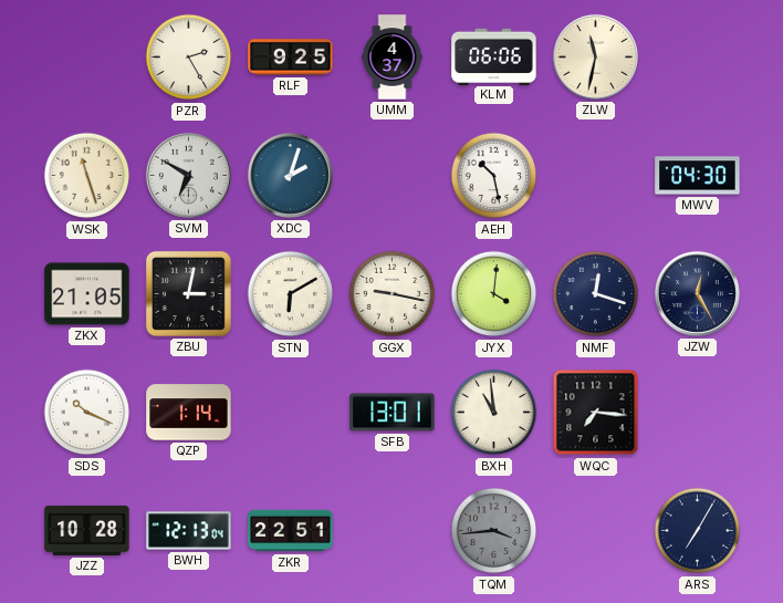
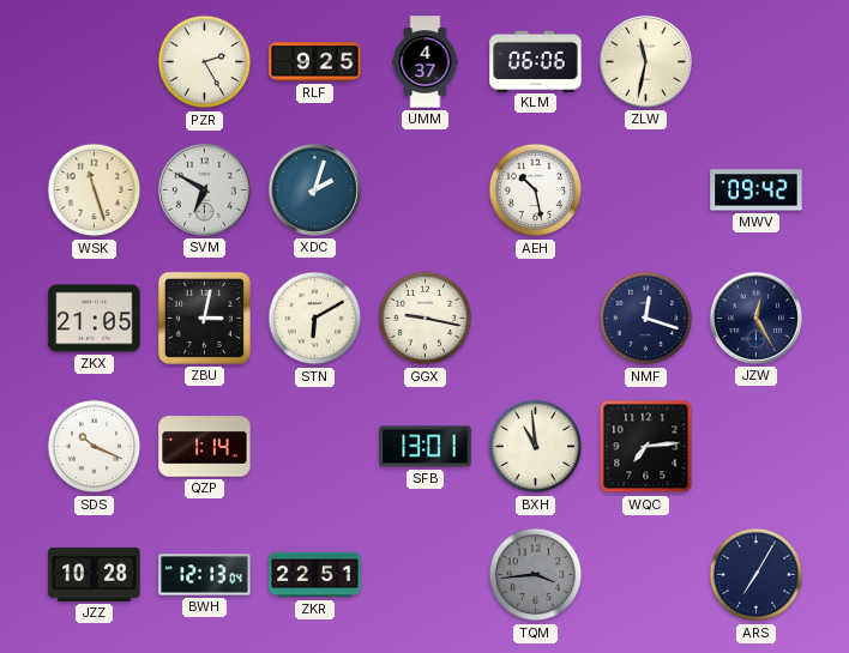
MWV: 04:30 -> 09:42 (757, 191)
JYX: 4:01 -> none (494, 294)
WQC: 7:16 -> 7:14 (646, 447)
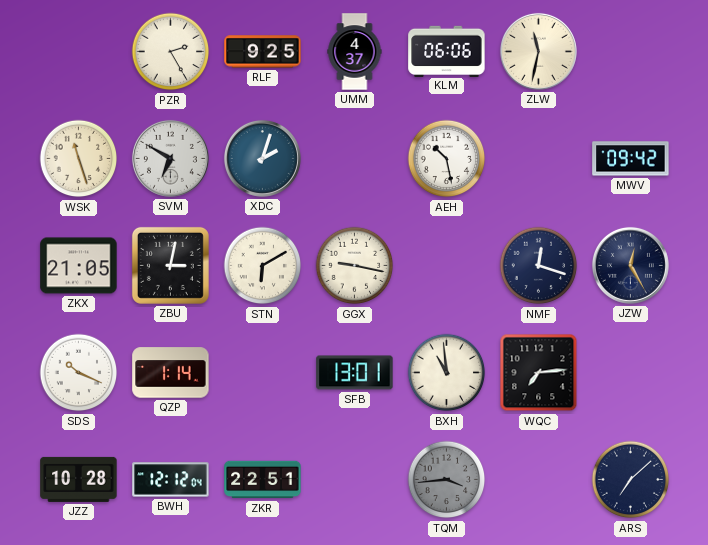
BWH: 12:13 -> 12:12 (171, 480)
ARS: 7:05 -> 7:08 (631, 480)
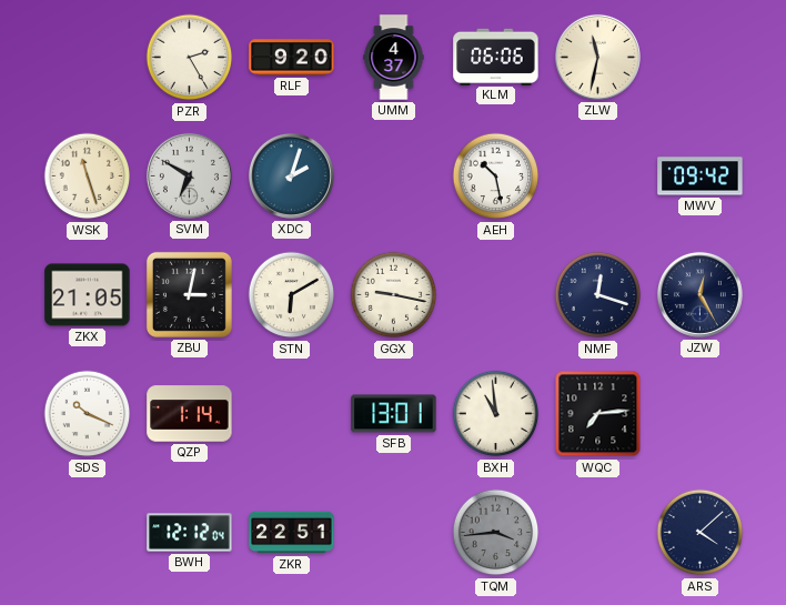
RLF: 9:25 -> 9:20 (292, 58)
JZZ: 10:28 -> none (79, 479)
ARS: 7:08 -> 4:08 (701, 533)
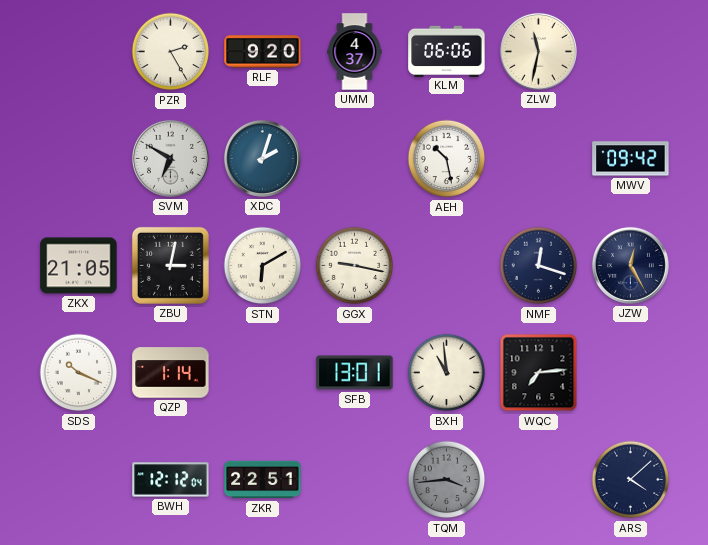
WSK: 11:27 -> none (88, 177)
